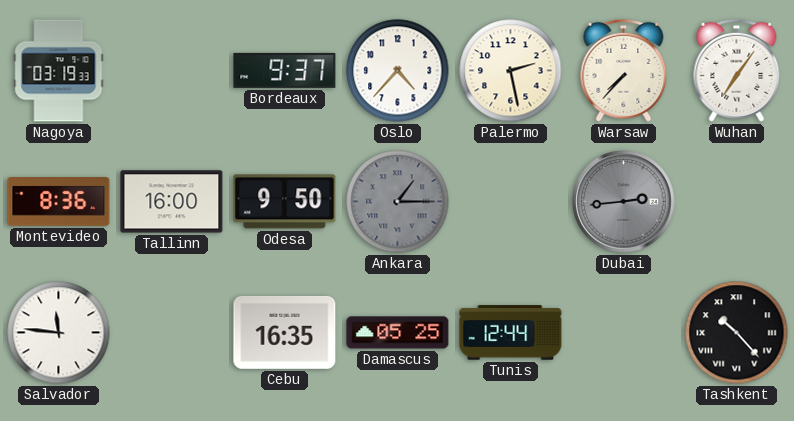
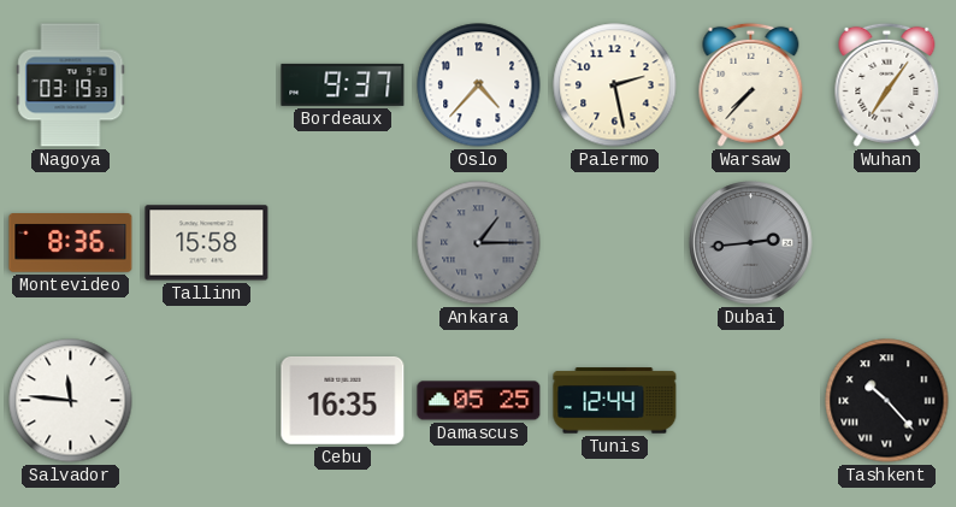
Tallinn: 16:00 -> 15:58 (207, 243)
Odesa: 9:50 -> none (285, 202)
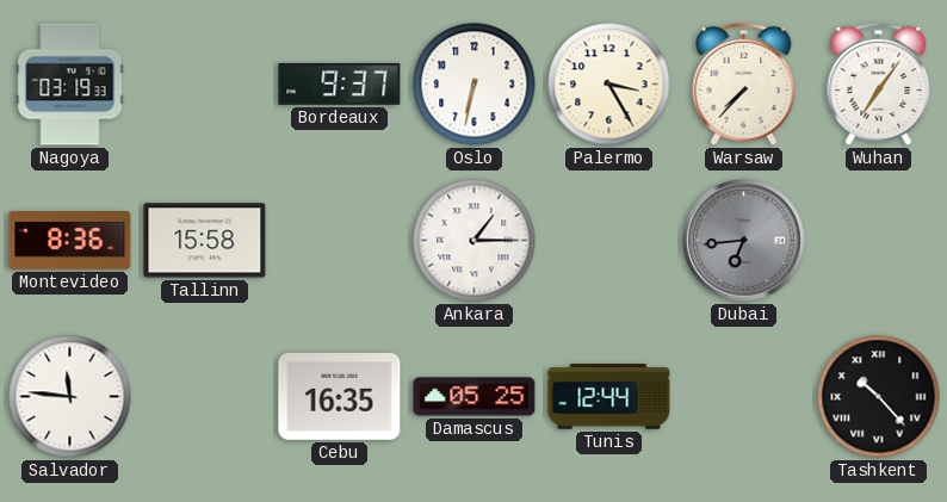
Oslo: 4:37 -> 6:32 (475, 85)
Palermo: 2:28 -> 3:25 (609, 85)
Ankara dial: grey -> white (475, 241)
Dubai: 2:44 -> 6:44 (744, 241)
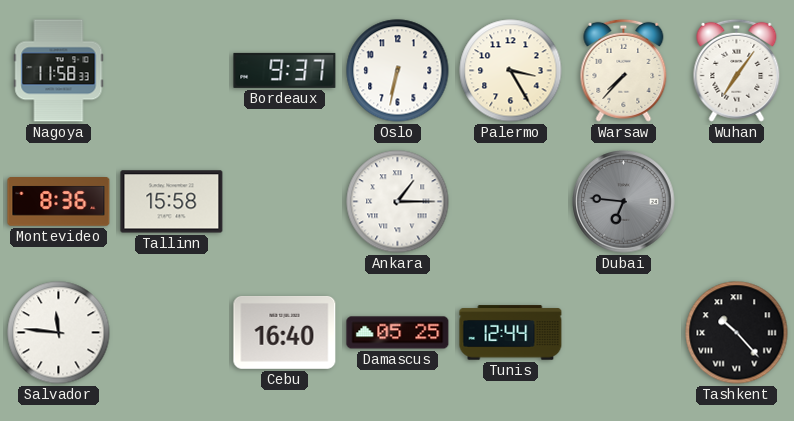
Nagoya: 03:19 -> 11:58 (59, 71)
Dubai: 6:44 -> 6:46 (624, 202)
Cebu: 16:35 -> 16:40 (285, 332)
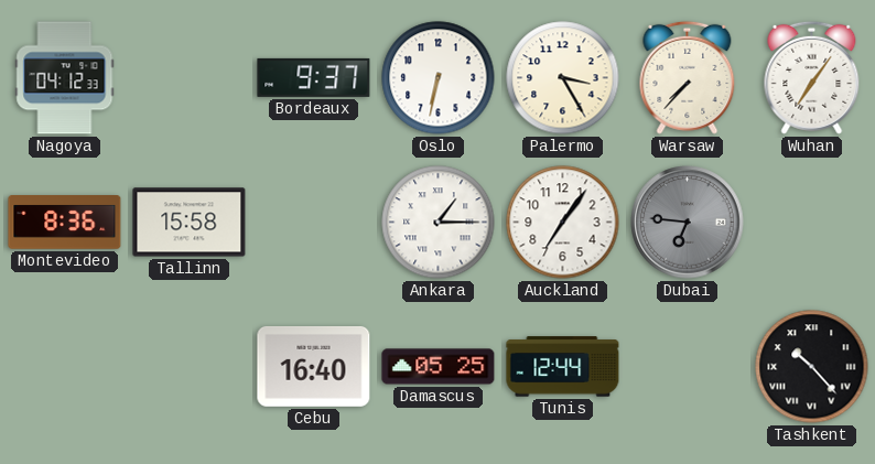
Nagoya: 11:58 -> 04:12 (65, 78)
Auckland: none -> 7:06 (563, 223)
Salvador: 11:46 -> none (59, 333)
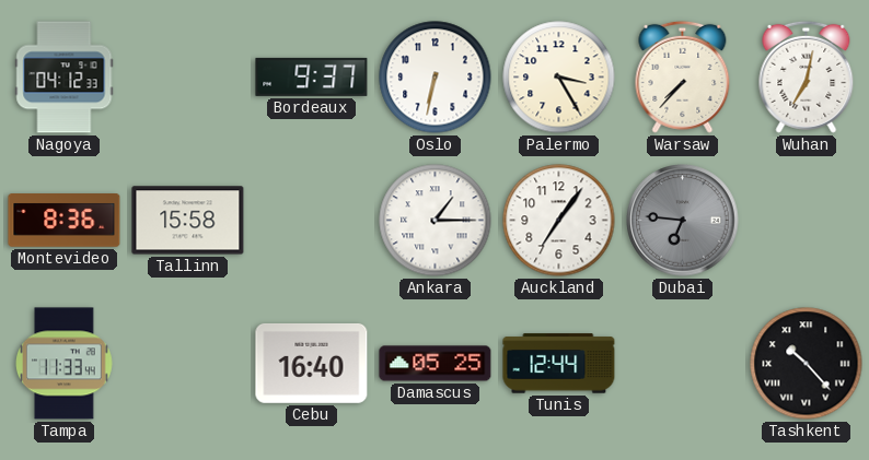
Wuhan: 7:06 -> 7:02 (807, 76)
Tampa: none -> 11:33 (65, 364)
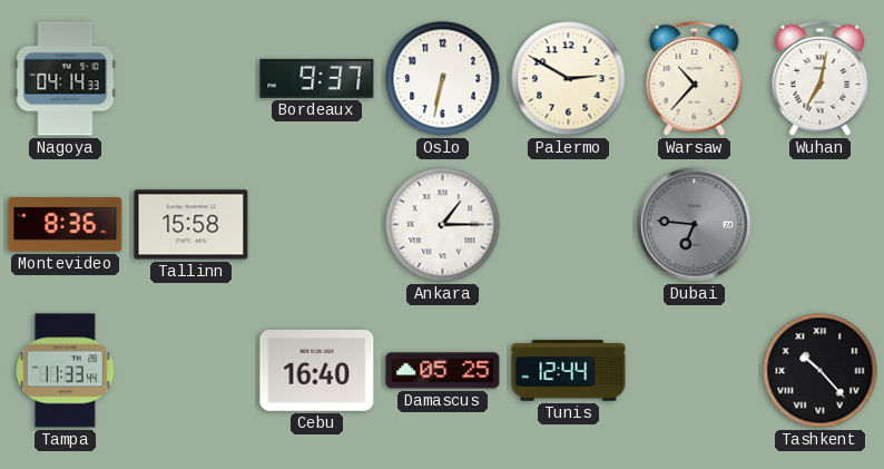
Nagoya: 04:12 -> 04:14 (66, 79)
Palermo: 3:25 -> 2:50 (569, 79)
Warsaw: 7:37 -> 10:37 (695, 78)
Auckland: 7:06 -> none (559, 221)
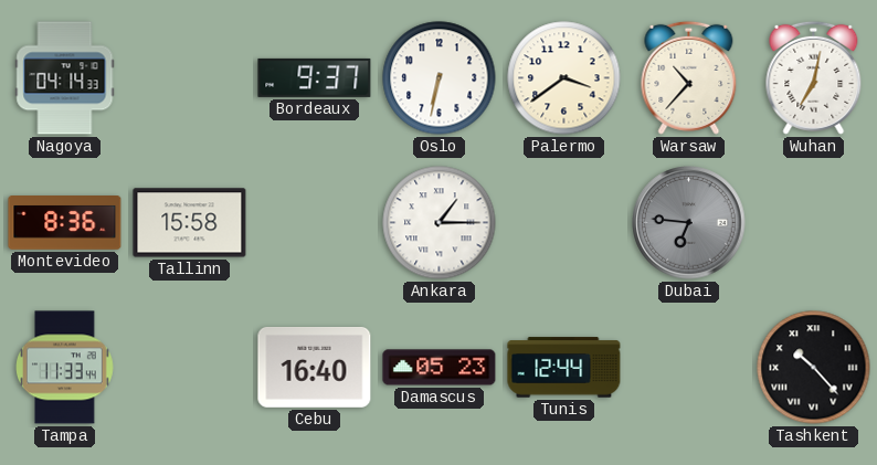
Palermo: 2:50 -> 3:39 (564, 78)
Damascus: 05:25 -> 05:23 (440, 368)
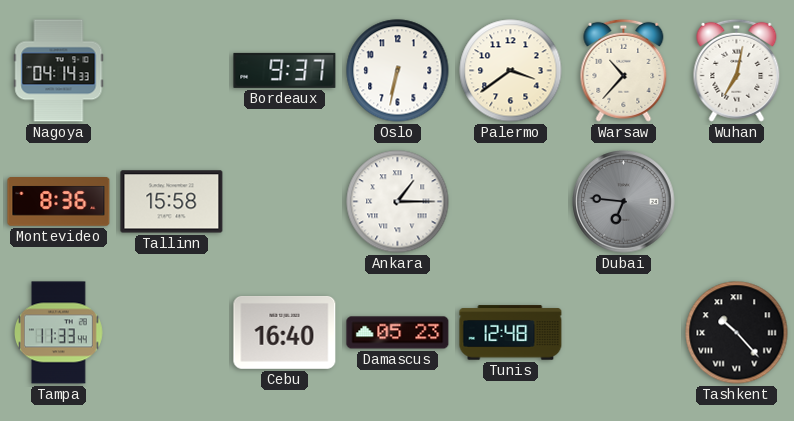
Tunis: 12:44 -> 12:48 (511, 333)
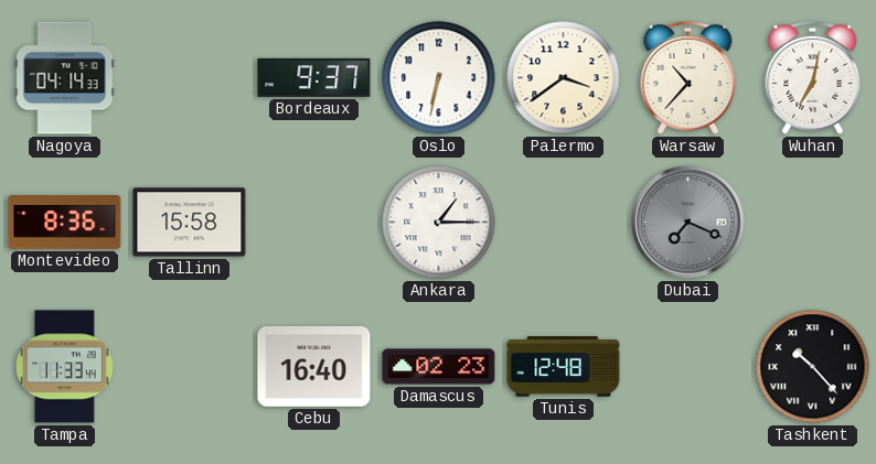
Dubai: 6:46 -> 7:19 (688, 223)
Damascus: 05:23 -> 02:23 (439, 367)
